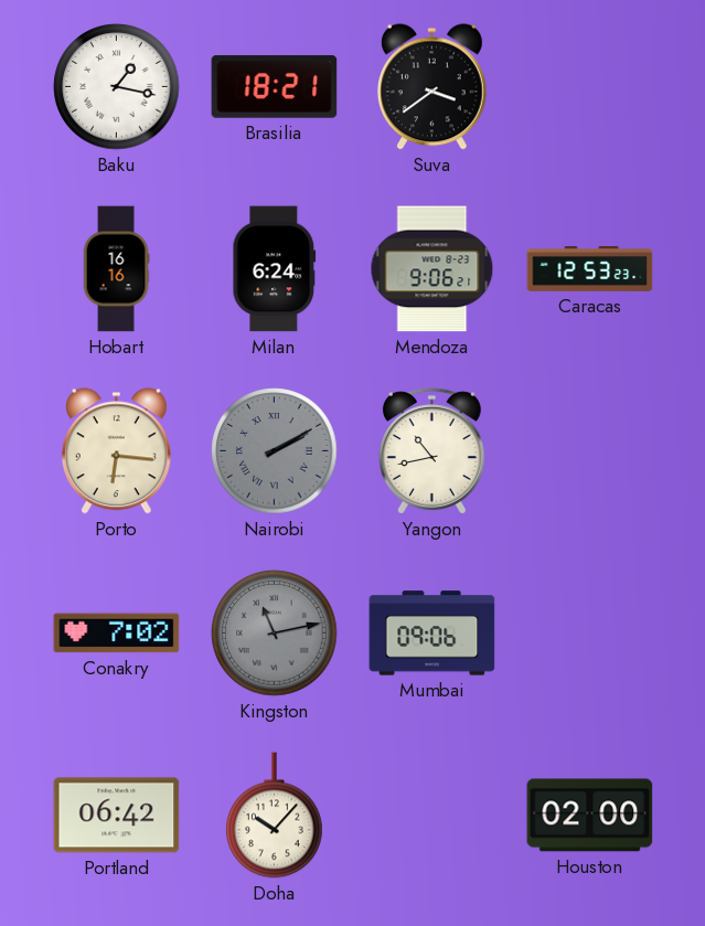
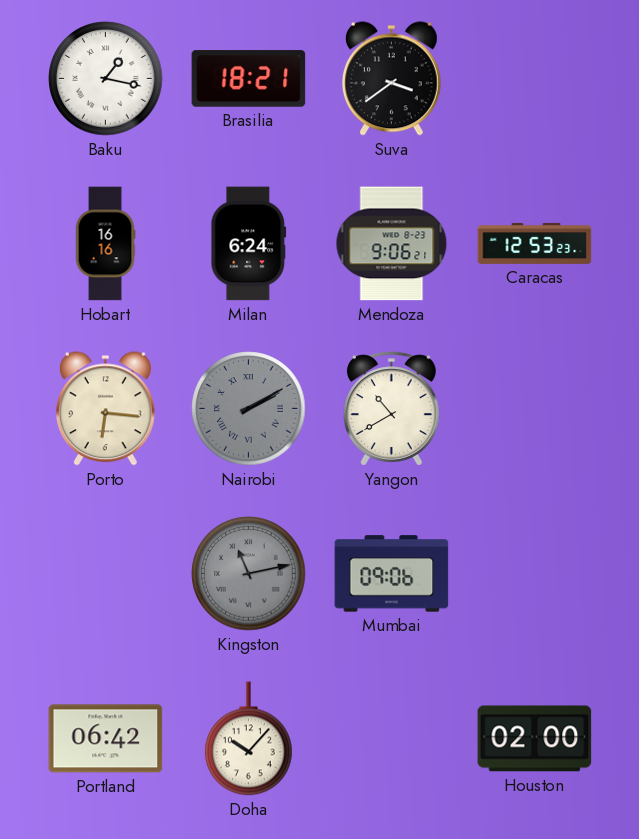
Yangon: 10:43 -> 10:40 (392, 409)
Conakry: 7:02 -> none (117, 634)
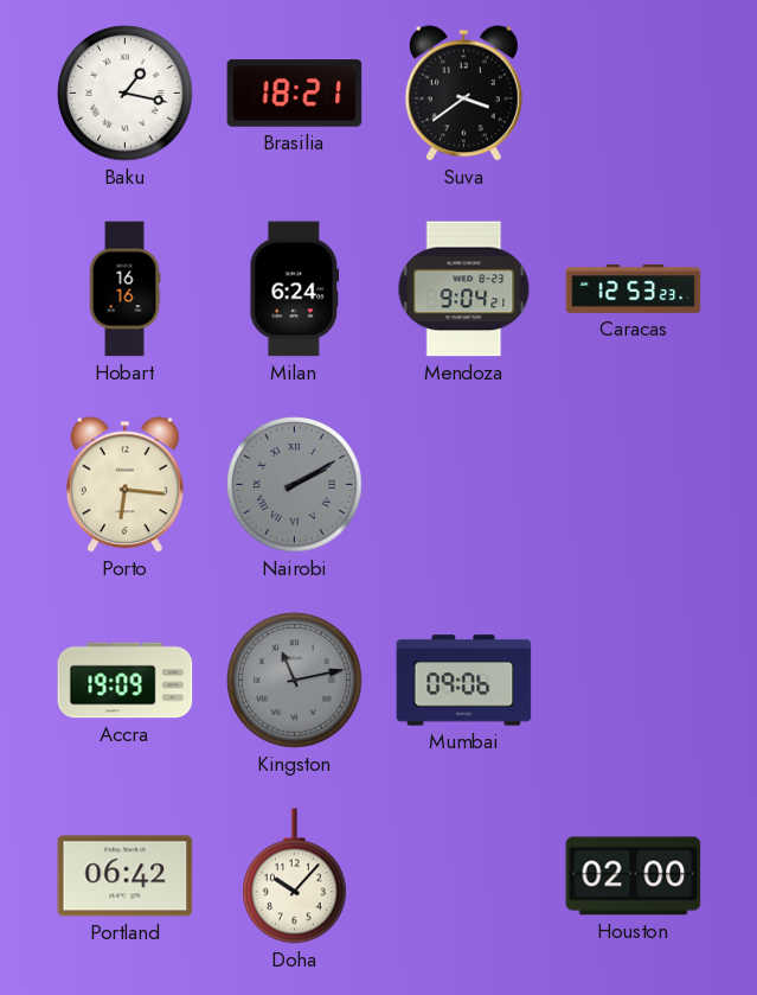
Mendoza: 9:06 -> 9:04 (464, 289)
Yangon: 10:40 -> none (392, 409)
Accra: none -> 19:09 (126, 681)
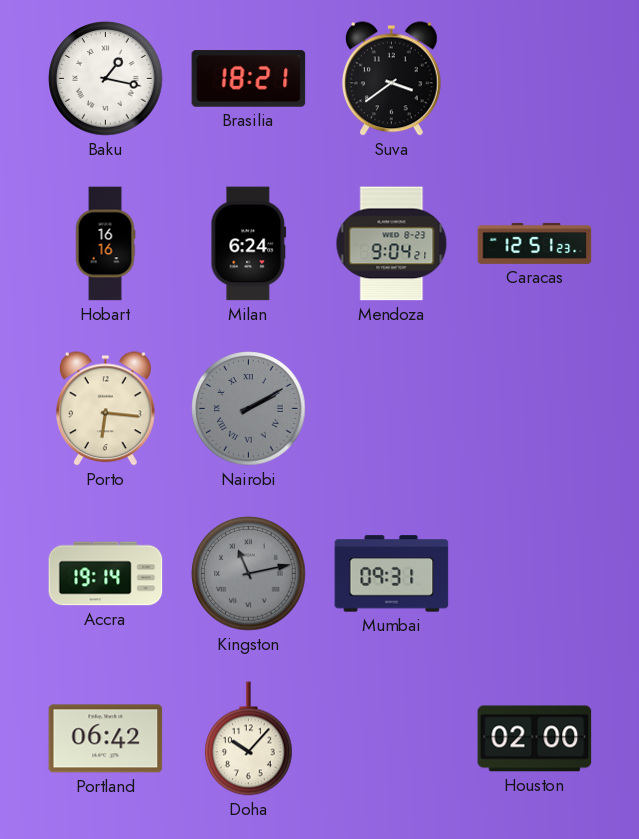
Caracas: 12:53 -> 12:51 (535, 243)
Accra: 19:09 -> 19:14 (106, 574)
Mumbai: 09:06 -> 09:31 (392, 574)
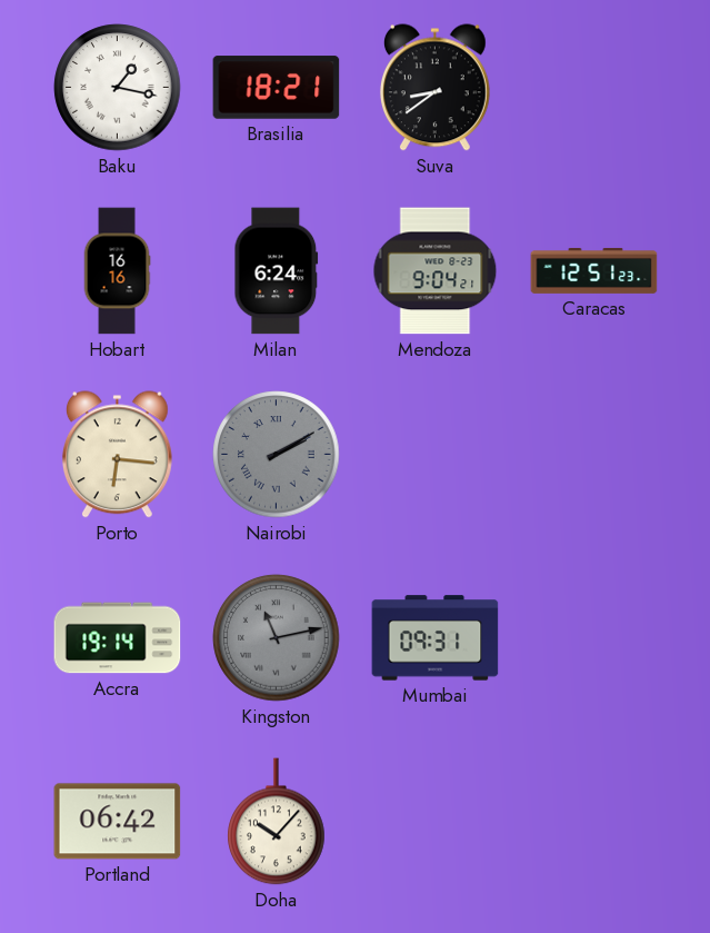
Suva: 3:39 -> 8:39 (434, 88)
Houston: 02:00 -> none (535, 739)
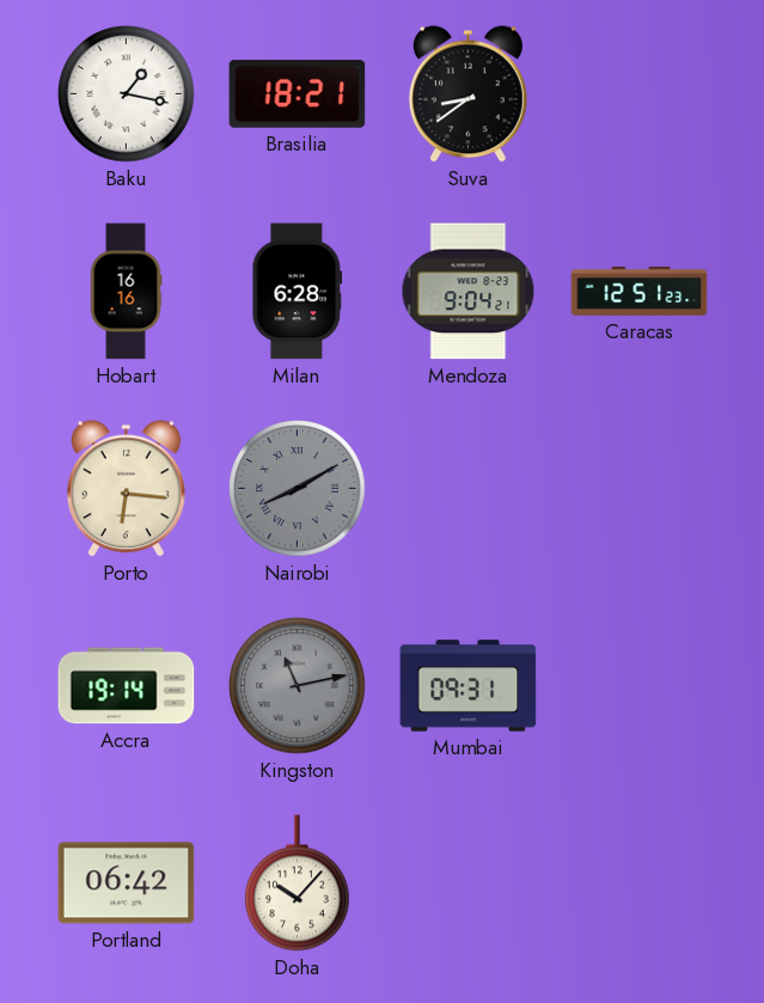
Milan: 6:24 -> 6:28 (298, 292)
Nairobi: 2:10 -> 8:10 (298, 489)
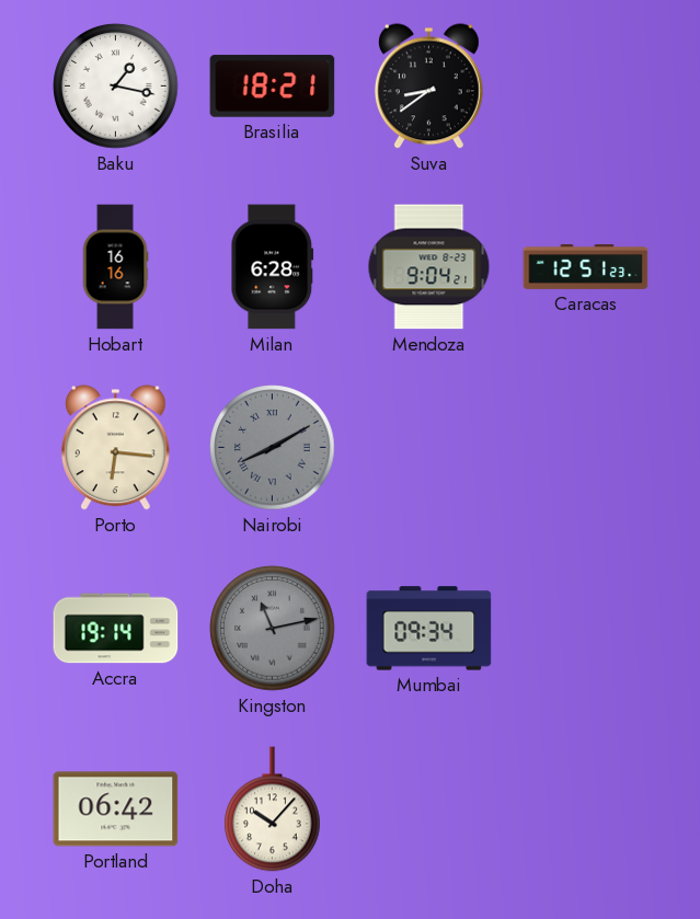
Mumbai: 09:31 -> 09:34 (429, 629)
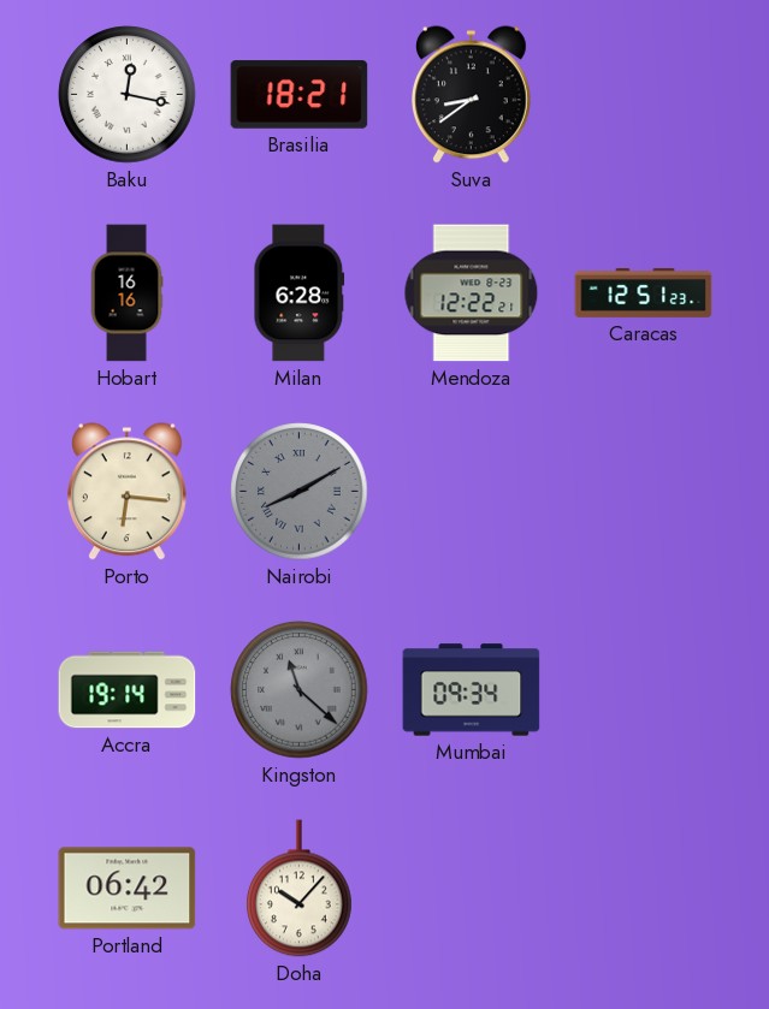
Baku: 1:17 -> 12:17 (128, 95)
Mendoza: 9:04 -> 12:22 (472, 293)
Kingston: 11:13 -> 11:22 (300, 690)
